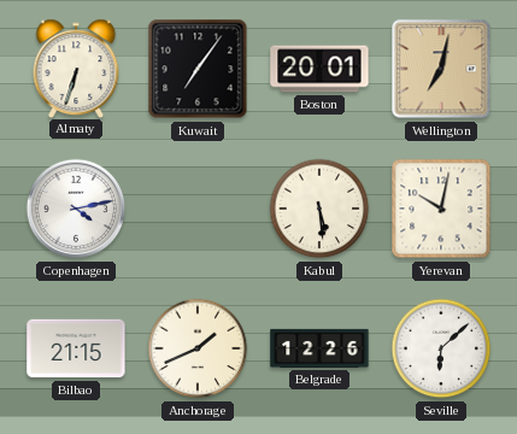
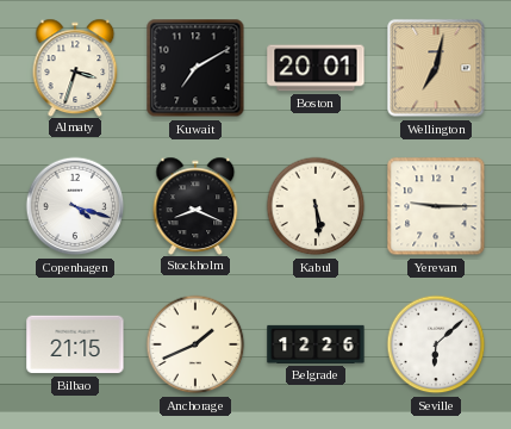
Almaty: 6:33 -> 3:33 (75, 67)
Kuwait: 7:06 -> 7:10 (195, 68)
Copenhagen: 4:13 -> 4:18 (75, 206)
Stockholm: none -> 8:19 (195, 205)
Yerevan: 10:02 -> 9:15 (436, 206)
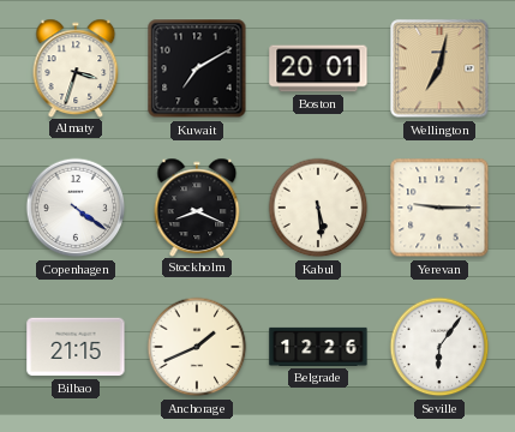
Copenhagen: 4:18 -> 4:21 (76, 208)
Seville: 6:08 -> 6:06 (439, 347)
